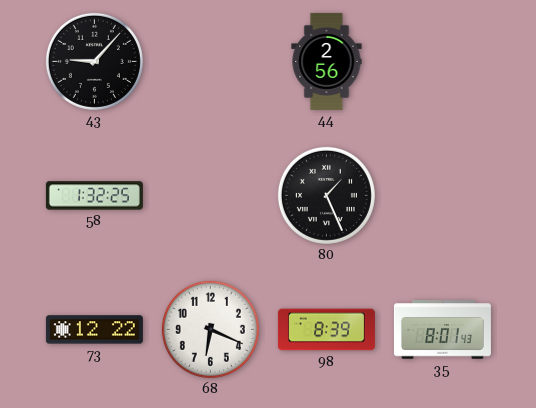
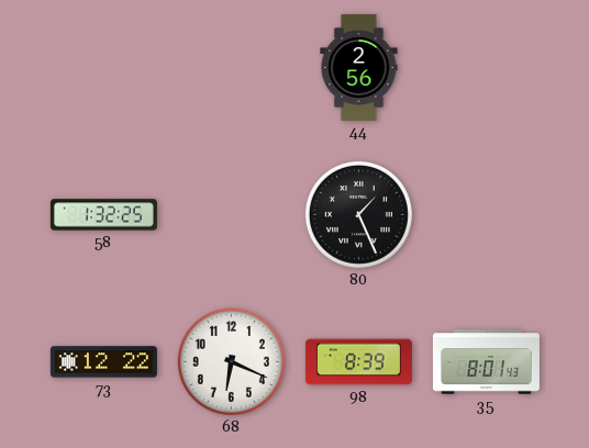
43: 9:07 -> none (94, 61)
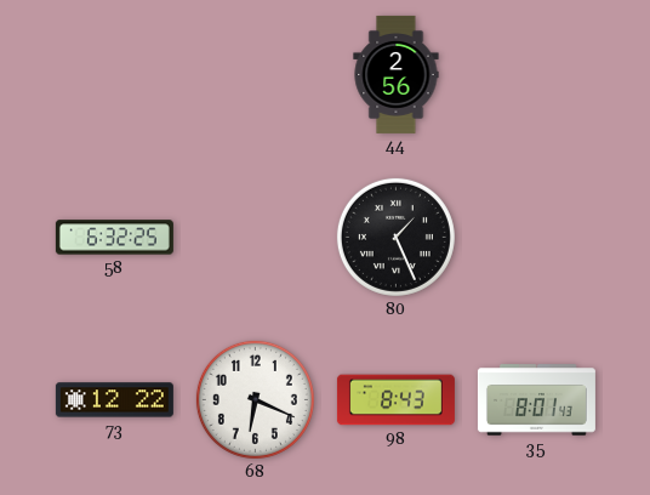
58: 1:32 -> 6:32 (114, 238)
98: 8:39 -> 8:43 (395, 400)
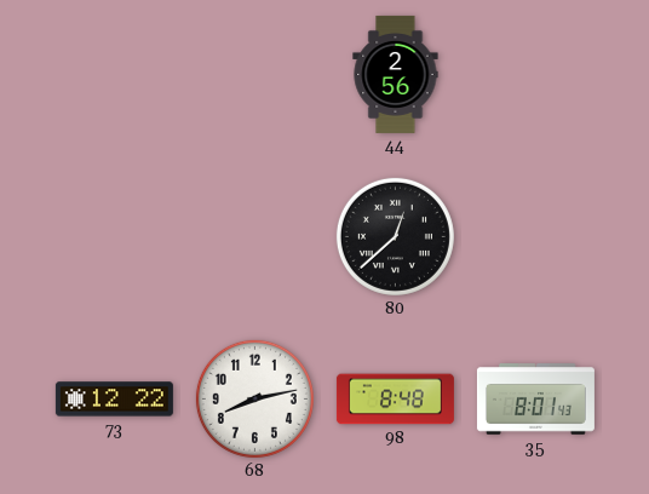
58: 6:32 -> none (114, 238)
80: 1:26 -> 12:38 (395, 236)
68: 6:19 -> 8:13 (254, 398)
98: 8:43 -> 8:48 (395, 400)
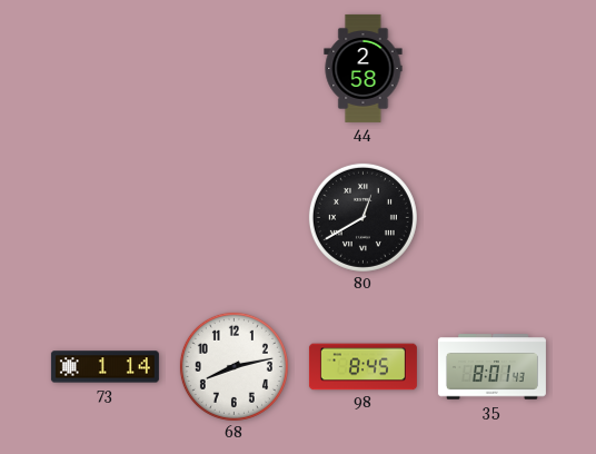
44: 2:56 -> 2:58 (364, 68)
80: 12:38 -> 12:40 (362, 217)
73: 12:22 -> 1:14 (105, 367)
98: 8:48 -> 8:45 (362, 367)
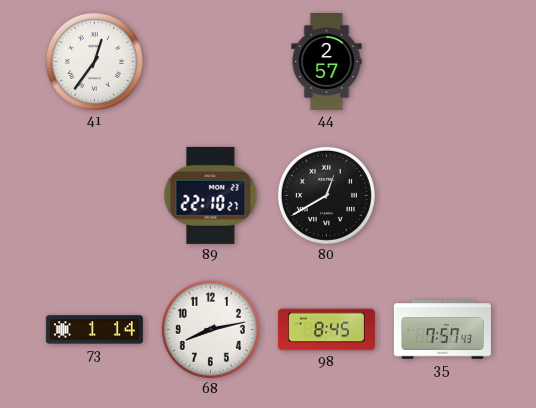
41: none -> 12:36 (94, 61)
44: 2:58 -> 2:57 (327, 61)
89: none -> 22:10 (211, 195)
35: 8:01 -> 7:57 (442, 330)
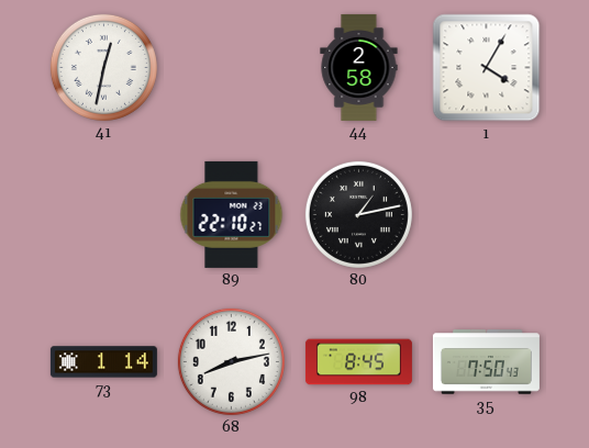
41: 12:36 -> 12:32 (103, 67)
44: 2:57 -> 2:58 (359, 67)
1: none -> 4:05 (487, 68)
80: 12:40 -> 1:13 (358, 214)
35: 7:57 -> 7:50 (486, 362)
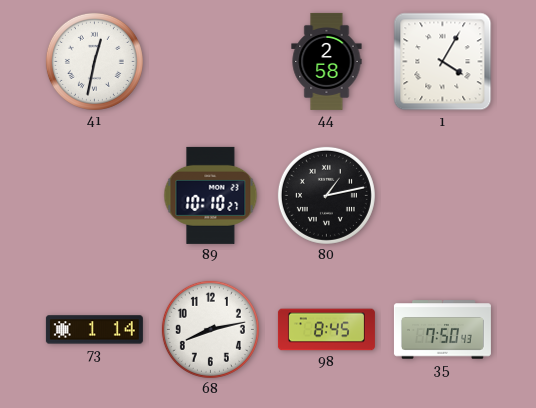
89: 22:10 -> 10:10 (211, 195)
